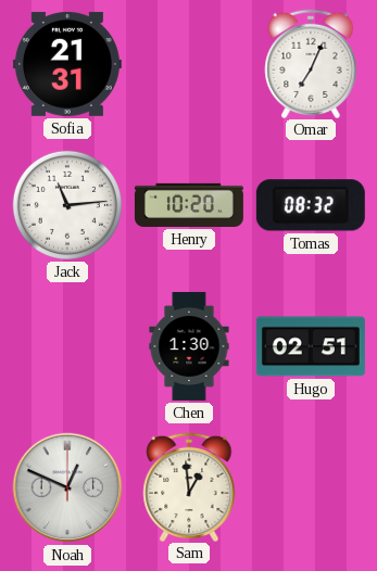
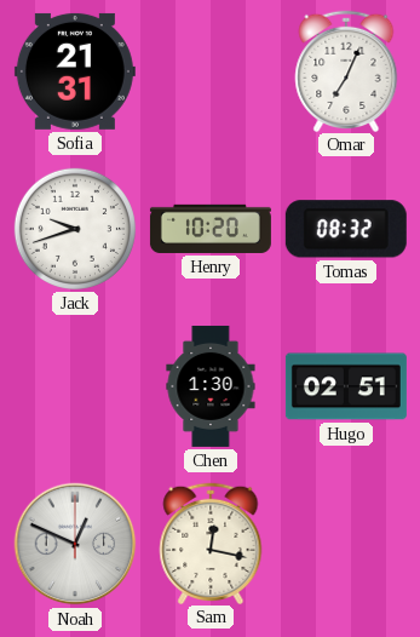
Jack: 11:14 -> 9:42 (75, 229)
Sam: 12:59 -> 12:17 (211, 543)
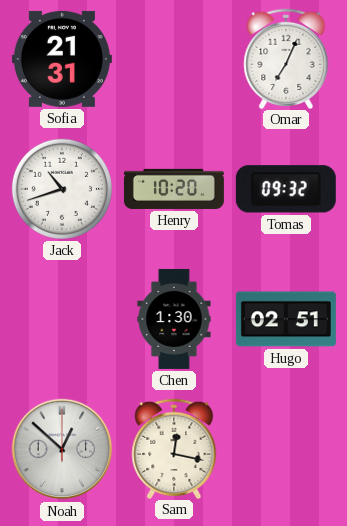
Jack: 9:42 -> 10:42 (62, 189)
Tomas: 08:32 -> 09:32 (286, 189)
Noah: 12:49 -> 12:52 (62, 449)
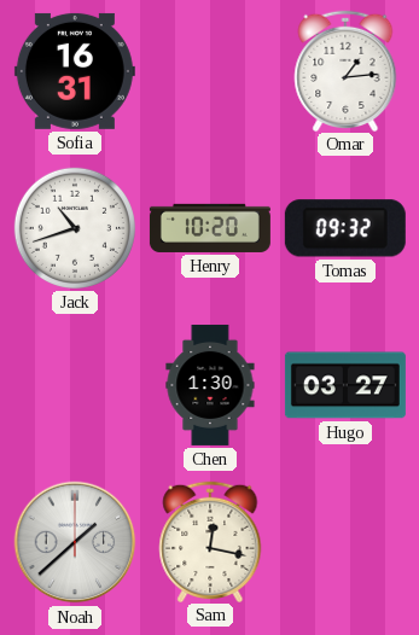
Sofia: 21:31 -> 16:31 (75, 71)
Omar: 7:04 -> 1:14 (345, 70)
Hugo: 02:51 -> 03:27 (345, 385)
Noah: 12:52 -> 1:38 (75, 542)
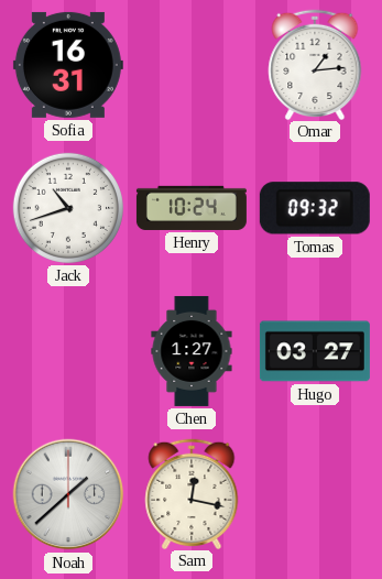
Henry: 10:20 -> 10:24 (192, 208)
Chen: 1:30 -> 1:27 (192, 351)
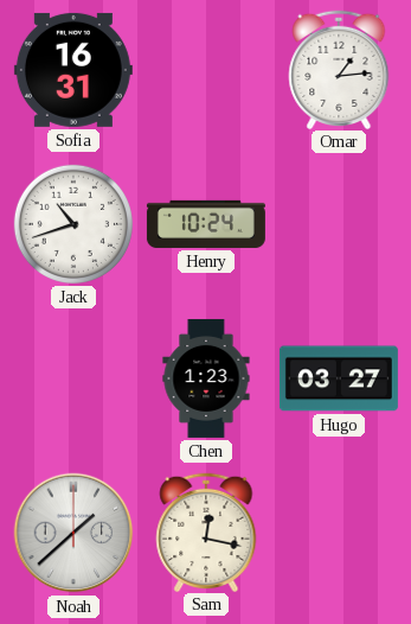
Tomas: 09:32 -> none (315, 208)
Chen: 1:27 -> 1:23 (206, 378)
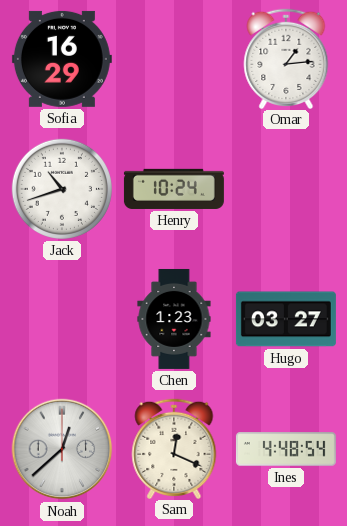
Sofia: 16:31 -> 16:29 (62, 59)
Noah: 1:38 -> 12:38 (62, 449)
Sam: 12:17 -> 12:19 (174, 448)
Ines: none -> 4:48 (286, 449)
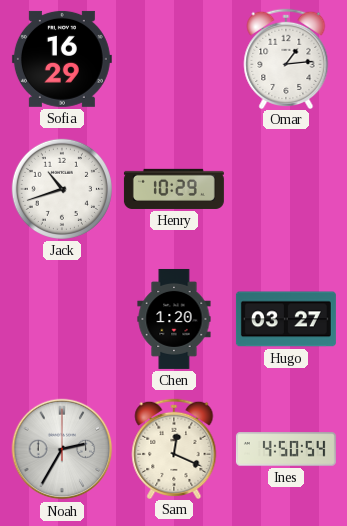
Henry: 10:24 -> 10:29 (174, 189)
Chen: 1:23 -> 1:20 (174, 319)
Noah: 12:38 -> 2:35 (62, 449)
Ines: 4:48 -> 4:50 (286, 449)
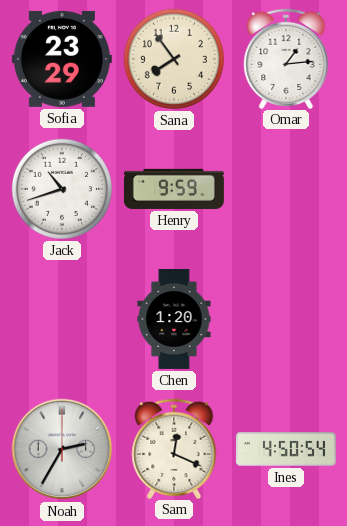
Sofia: 16:29 -> 23:29 (62, 59)
Sana: none -> 7:54 (174, 59)
Henry: 10:29 -> 9:59 (174, 189)
Hugo: 03:27 -> none (286, 319)
